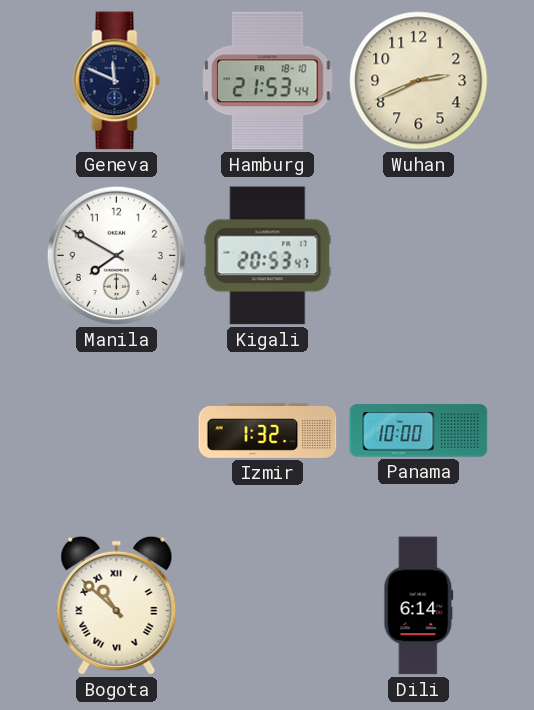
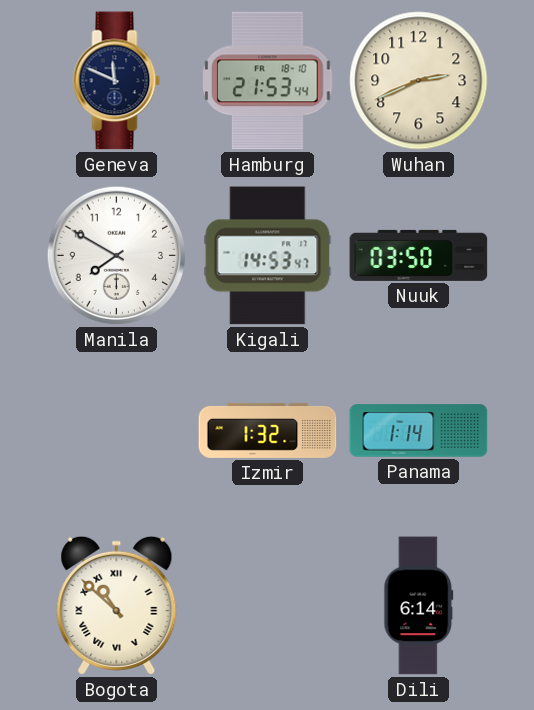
Kigali: 20:53 -> 14:53 (268, 256)
Nuuk: none -> 03:50 (419, 255)
Panama: 10:00 -> 1:14 (419, 431)
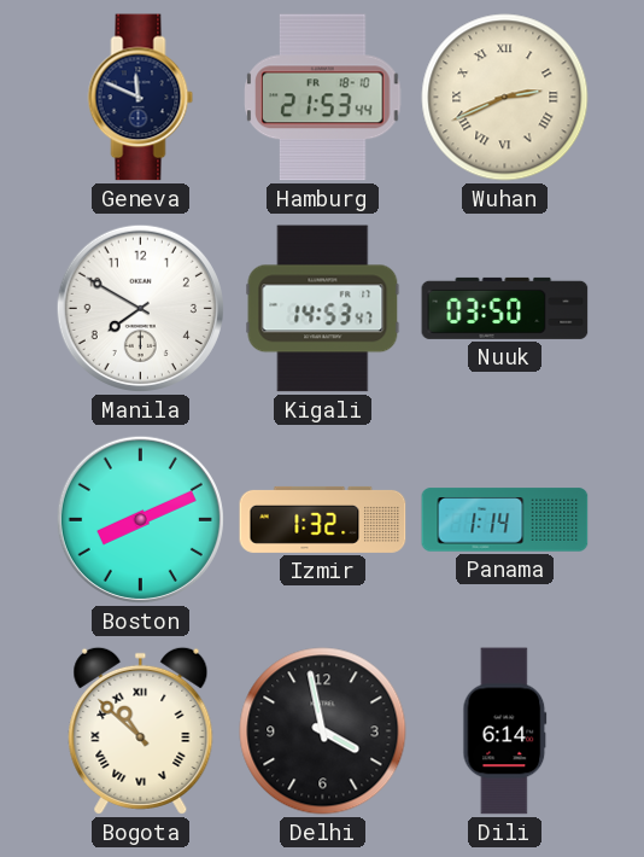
Wuhan numerals: Arabic -> Roman (505, 98)
Boston: none -> 8:11 (140, 519)
Delhi: none -> 3:58 (323, 731)
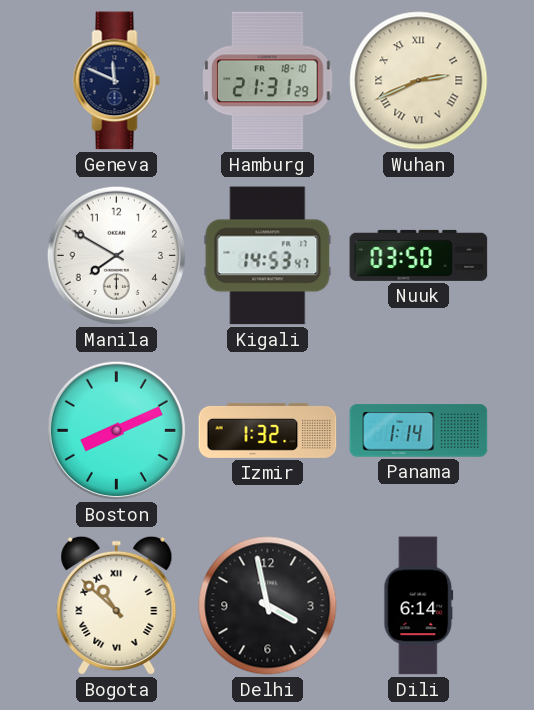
Hamburg: 21:53 -> 21:31 (268, 81)
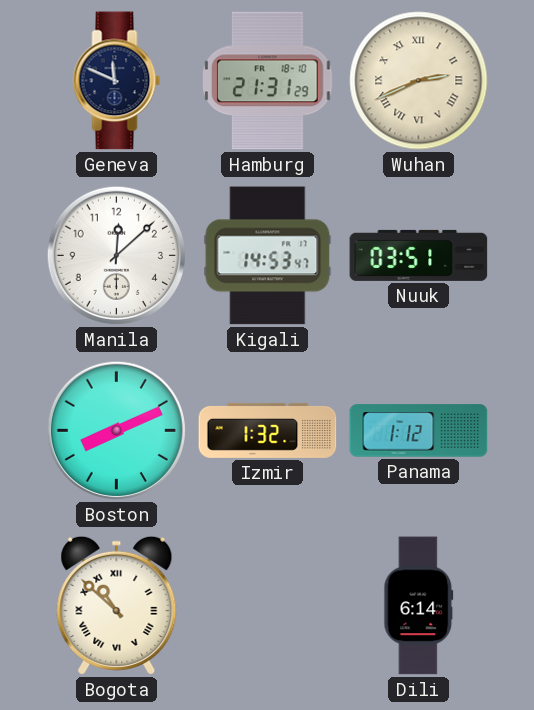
Manila: 7:50 -> 12:08 (116, 255)
Nuuk: 03:50 -> 03:51 (419, 255)
Panama: 1:14 -> 1:12 (419, 431)
Delhi: 3:58 -> none (268, 606)
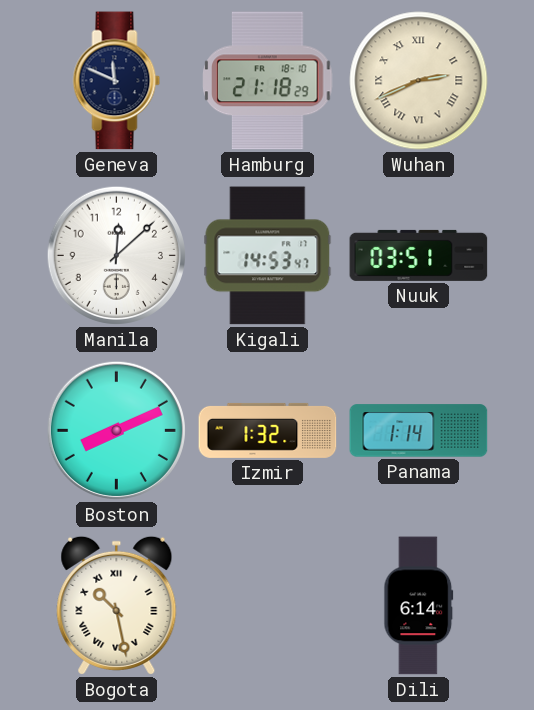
Hamburg: 21:31 -> 21:18 (268, 81)
Panama: 1:12 -> 1:14 (419, 431)
Bogota: 10:52 -> 10:28 (117, 605)
